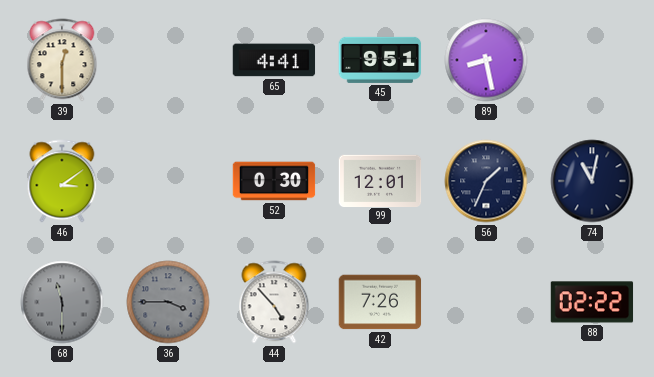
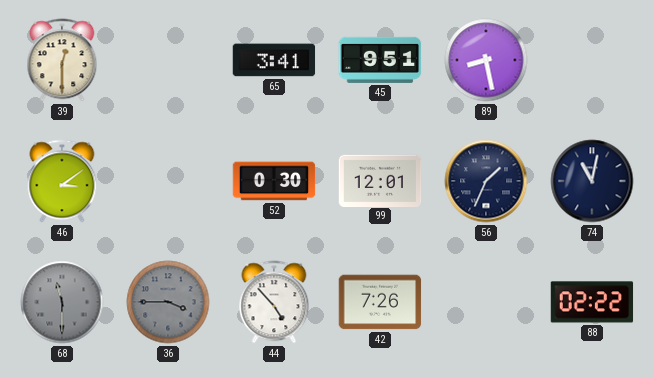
65: 4:41 -> 3:41 (274, 60)
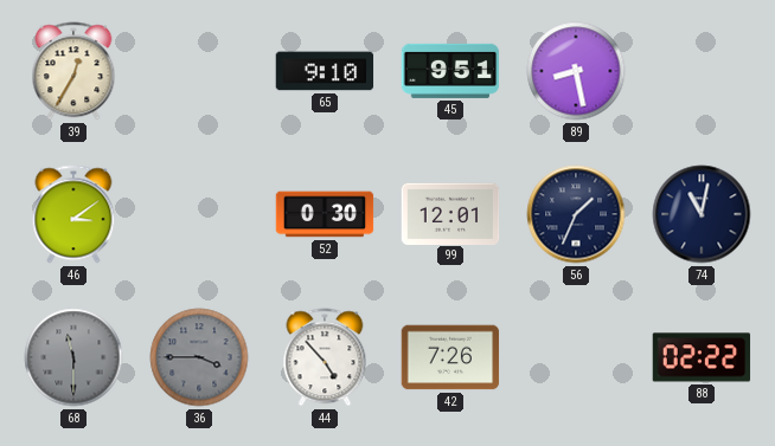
39: 12:30 -> 12:35 (73, 71)
65: 3:41 -> 9:10 (325, 71)
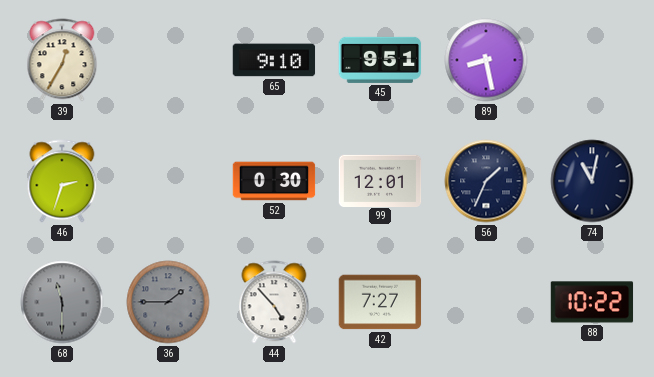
46: 3:09 -> 2:33 (62, 181)
36: 3:45 -> 1:45 (168, 302)
42: 7:26 -> 7:27 (380, 302)
88: 02:22 -> 10:22 (592, 302)
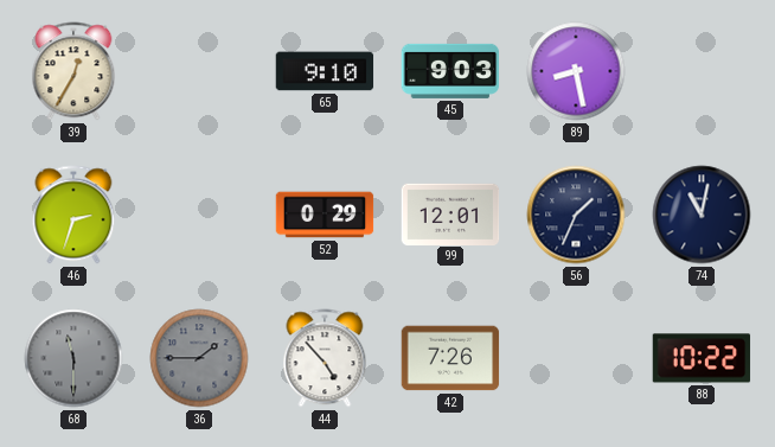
45: 9:51 -> 9:03 (450, 71)
52: 0:30 -> 0:29 (325, 215)
42: 7:27 -> 7:26 (450, 358)
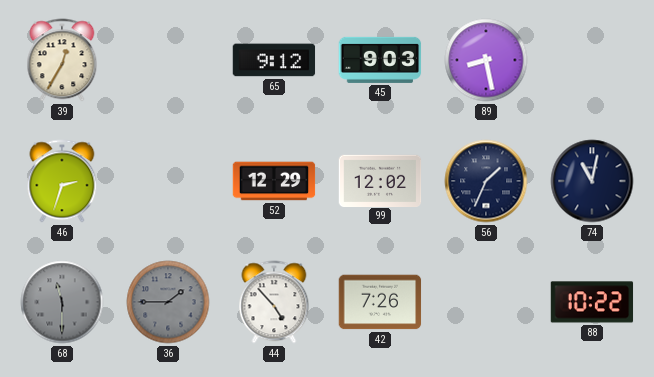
65: 9:10 -> 9:12 (274, 60)
52: 0:29 -> 12:29 (274, 181)
99: 12:01 -> 12:02 (380, 180)
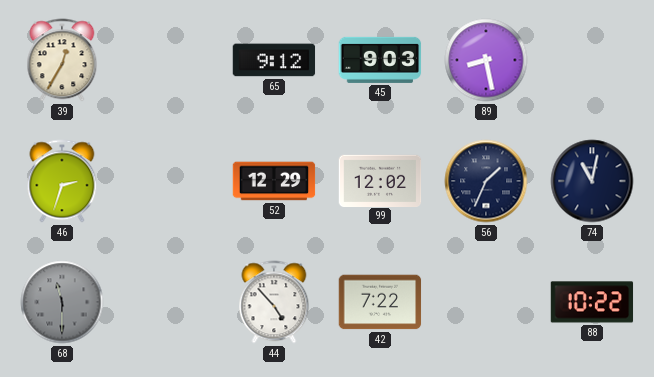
36: 1:45 -> none (168, 302)
42: 7:26 -> 7:22 (380, 302)
